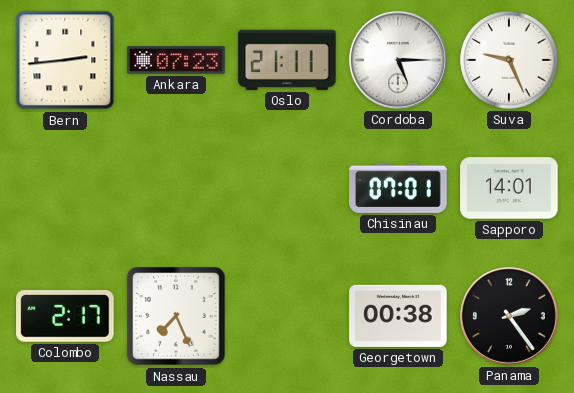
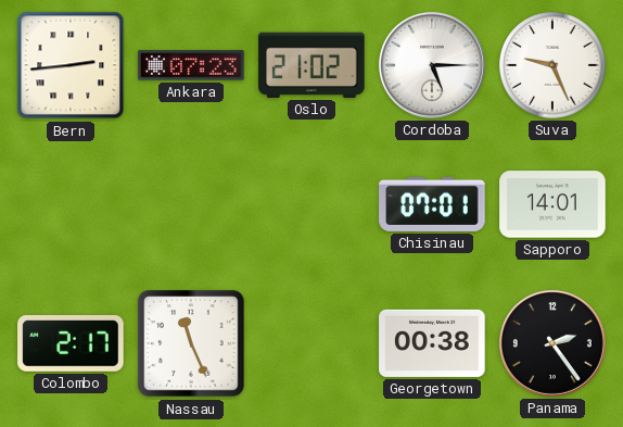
Oslo: 21:11 -> 21:02 (311, 65)
Nassau: 7:26 -> 11:26 (191, 343)
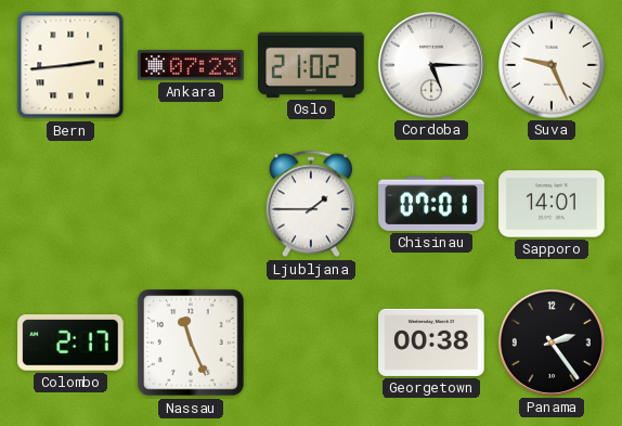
Ljubljana: none -> 1:45 (310, 204)
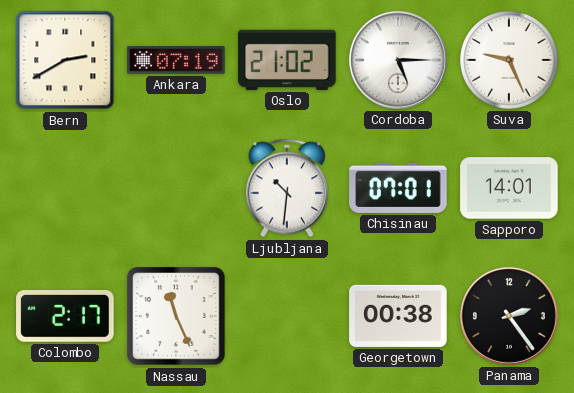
Bern: 2:44 -> 2:40 (65, 60)
Ankara: 07:23 -> 07:19 (176, 60)
Ljubljana: 1:45 -> 10:31 (286, 188)
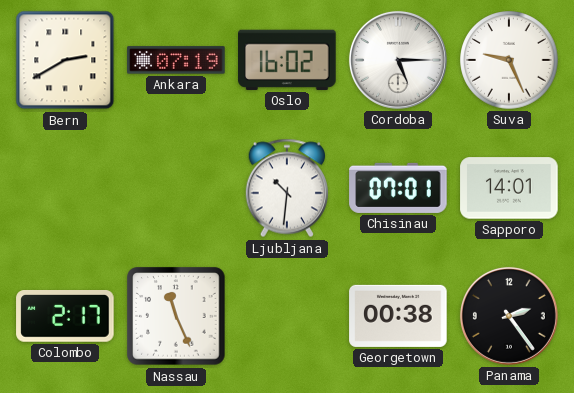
Oslo: 21:02 -> 16:02 (287, 60)
